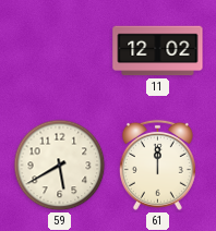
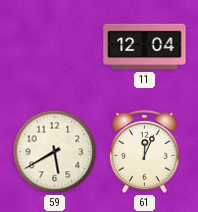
11: 12:02 -> 12:04 (145, 47)
61: 12:00 -> 12:04 (144, 151)
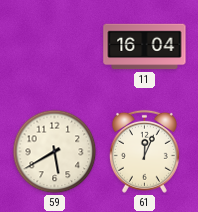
11: 12:04 -> 16:04 (145, 47)
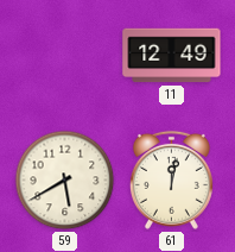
11: 16:04 -> 12:49 (172, 56)
61: 12:04 -> 12:02 (171, 179)
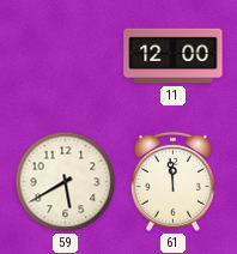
11: 12:49 -> 12:00 (174, 56)
61: 12:02 -> 11:59 (172, 181)
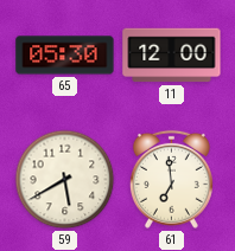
65: none -> 05:30 (65, 56)
61: 11:59 -> 6:59 (171, 179)
